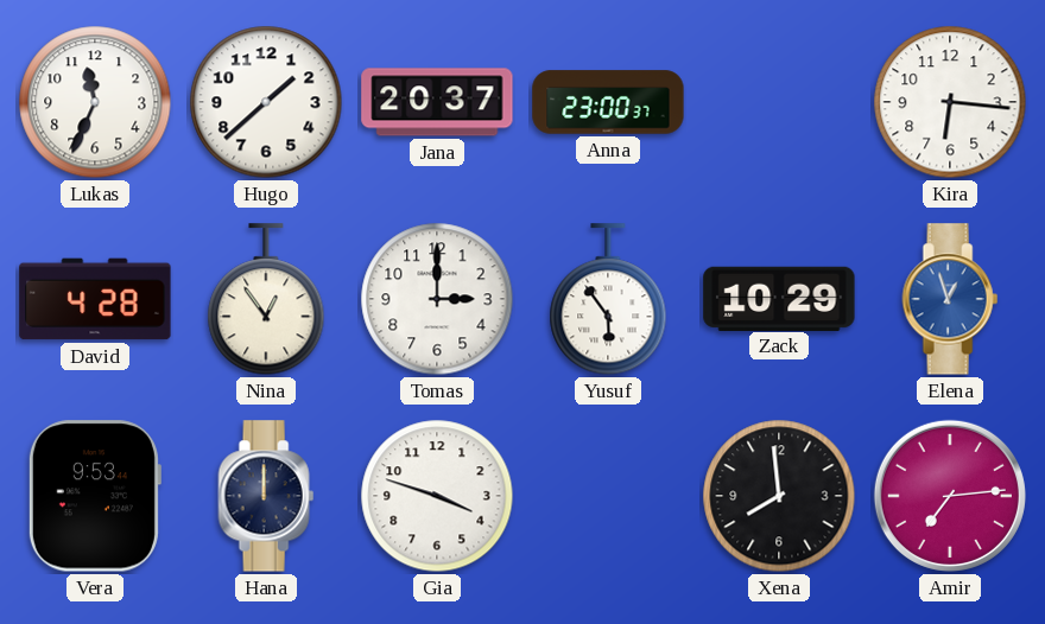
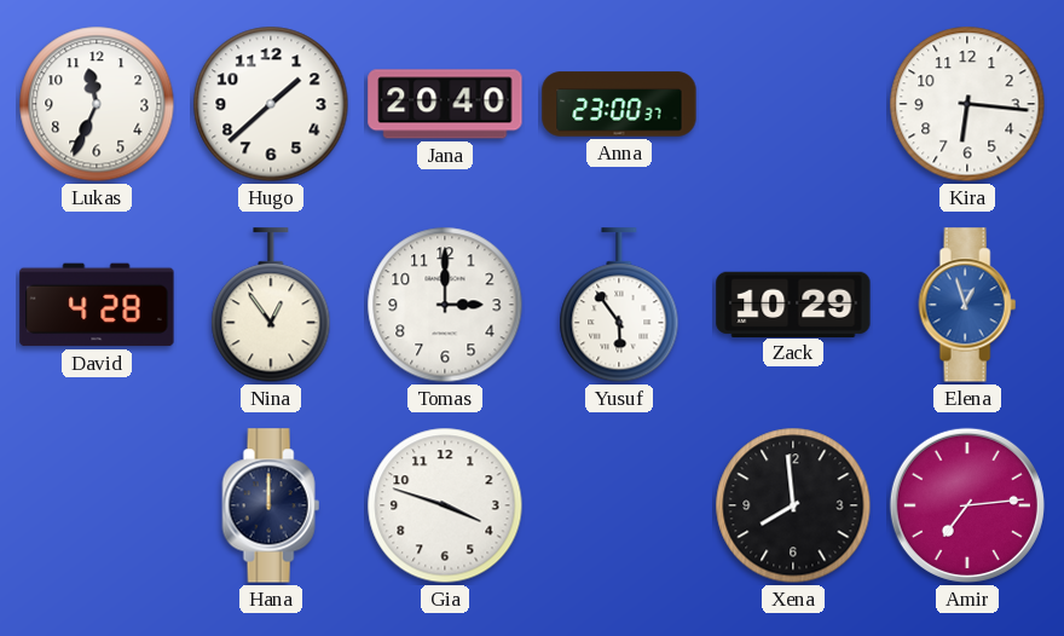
Jana: 20:37 -> 20:40 (445, 104)
Vera: 9:53 -> none (94, 496)
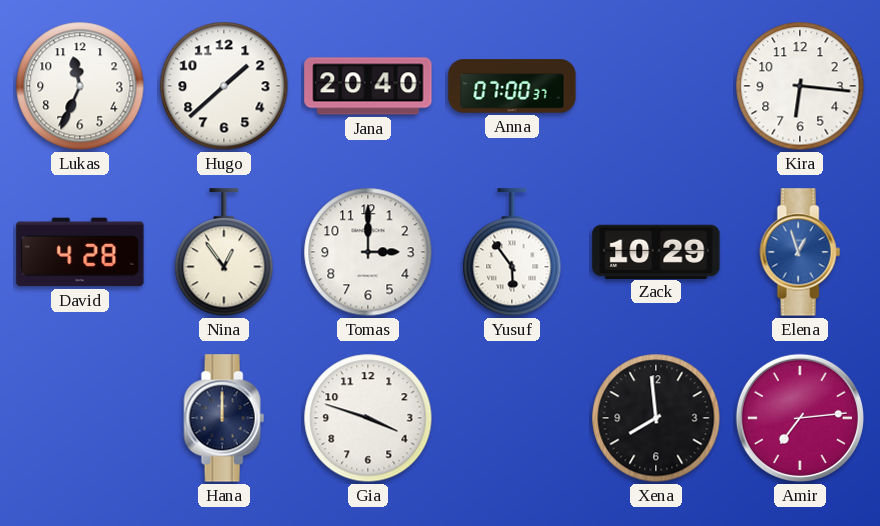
Anna: 23:00 -> 07:00 (512, 86)
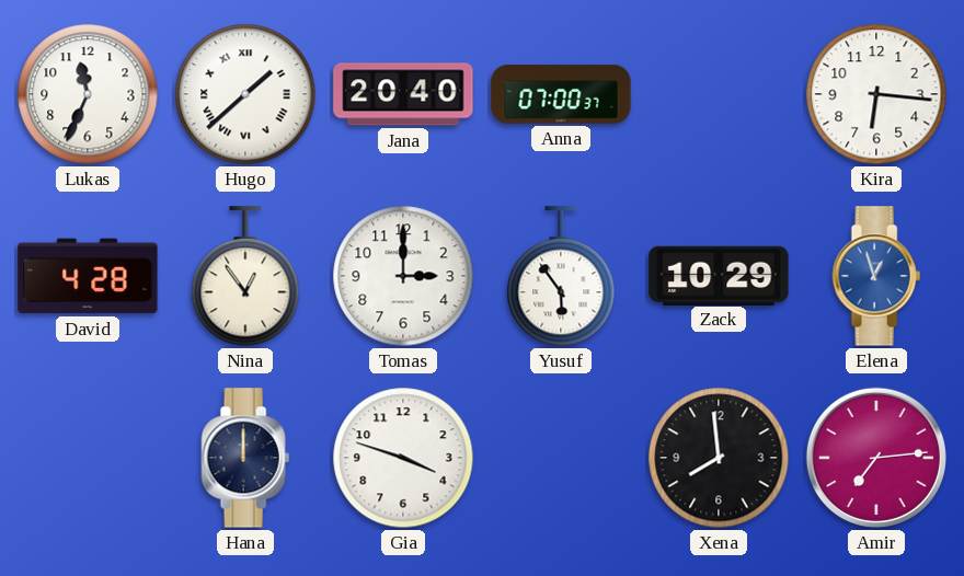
Hugo numerals: Arabic -> Roman (245, 94)
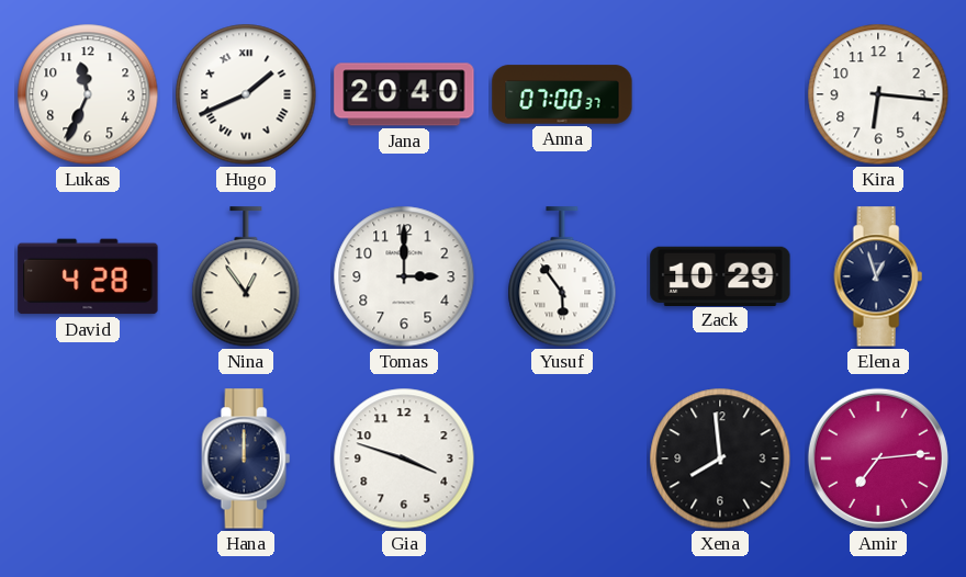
Hugo: 1:38 -> 1:41 (246, 94)
Elena dial: blue -> navy (878, 276)
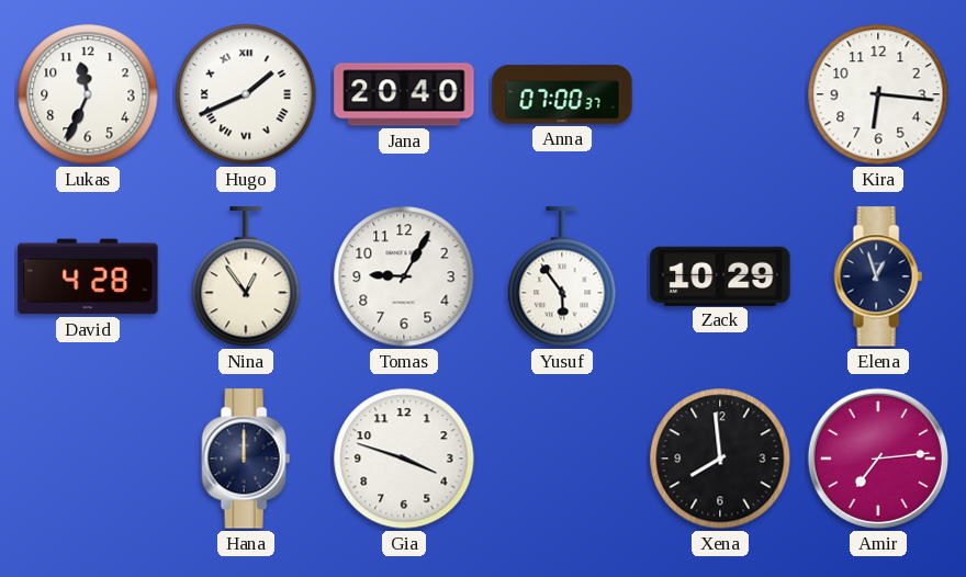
Tomas: 3:00 -> 9:05 (404, 276)
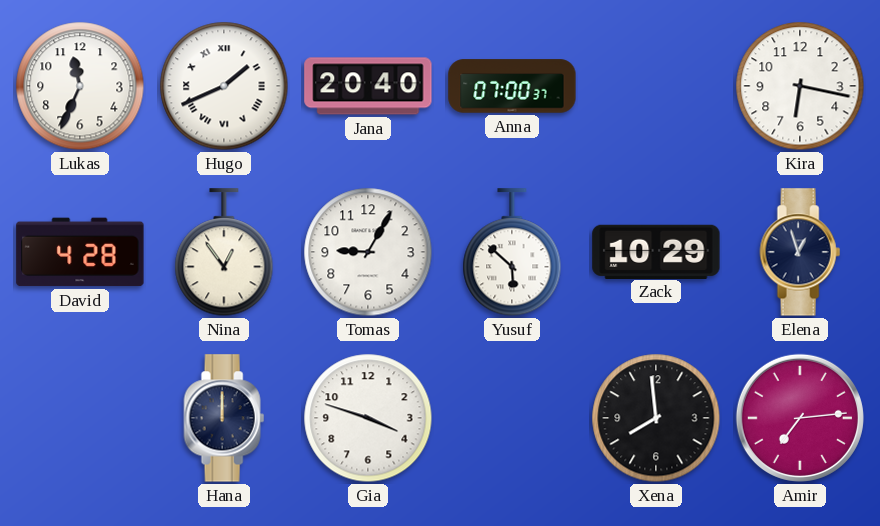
Kira: 6:16 -> 6:17 (800, 86)
Yusuf: 5:54 -> 5:52 (512, 253)
